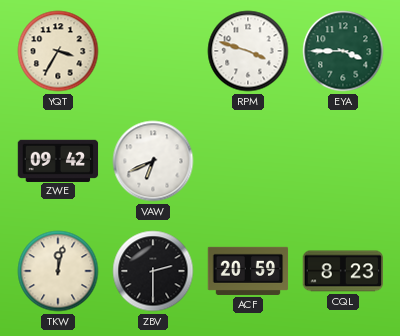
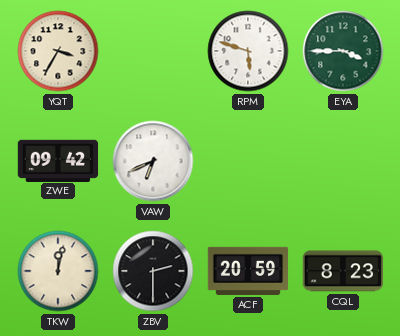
RPM: 3:48 -> 5:48 (248, 51)
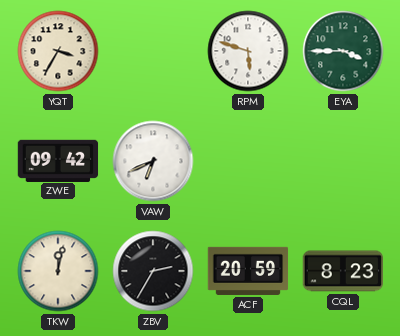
ZBV: 2:30 -> 2:35 (153, 271)
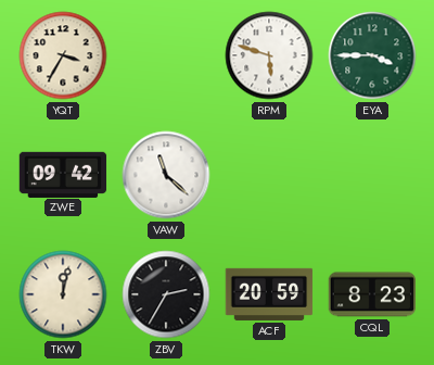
VAW: 6:41 -> 11:22 (166, 175)
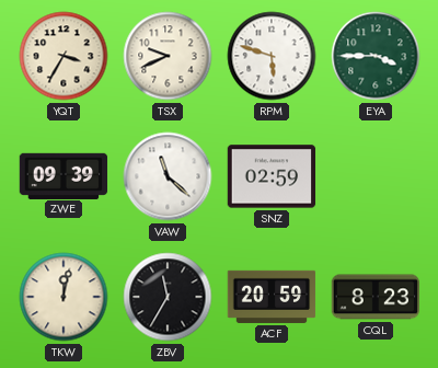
TSX: none -> 9:41 (168, 56)
ZWE: 09:42 -> 09:39 (64, 175)
SNZ: none -> 02:59 (272, 176)
ZBV: 2:35 -> 11:35 (168, 297)
